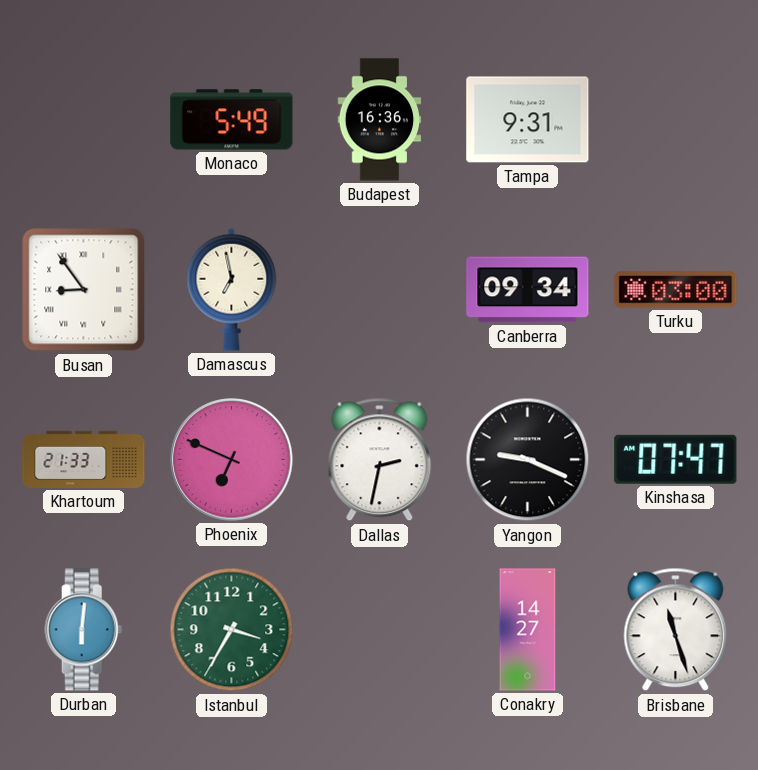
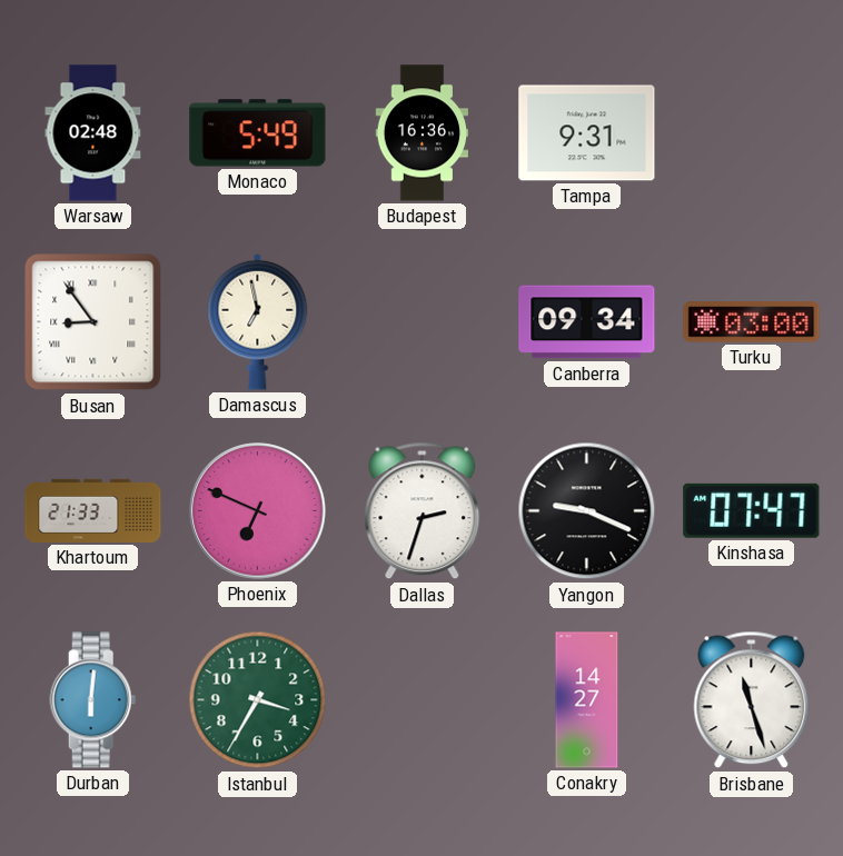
Warsaw: none -> 02:48 (93, 133)
Dallas: 2:32 -> 2:33 (423, 511)
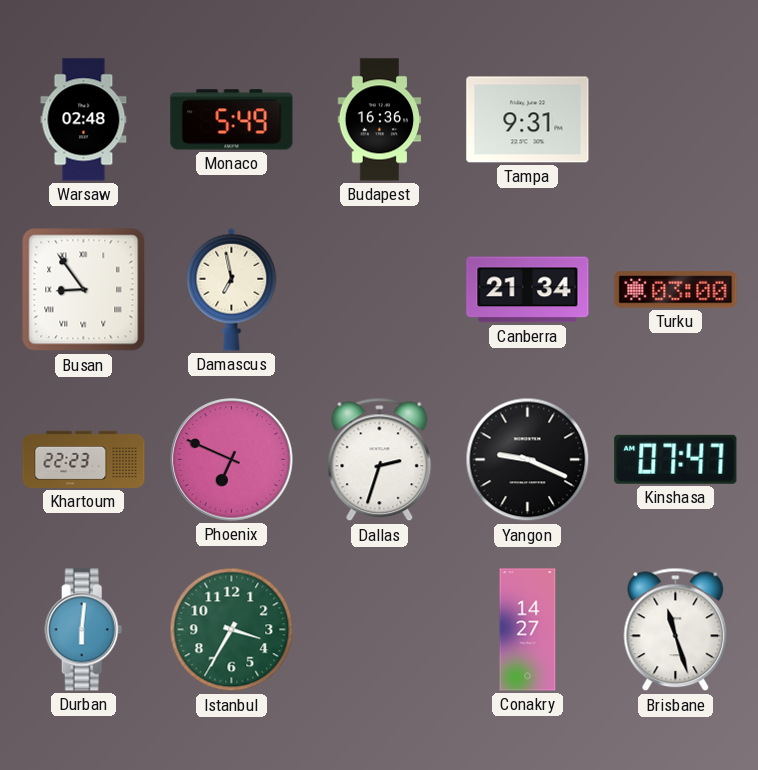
Canberra: 09:34 -> 21:34 (528, 290)
Khartoum: 21:33 -> 22:23 (84, 459)
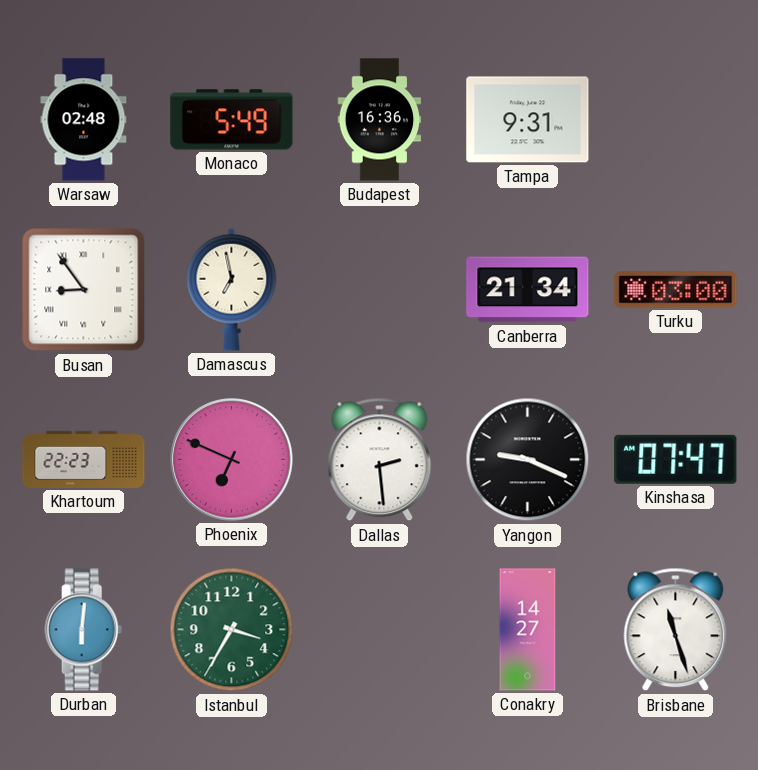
Dallas: 2:33 -> 2:29 (380, 460)
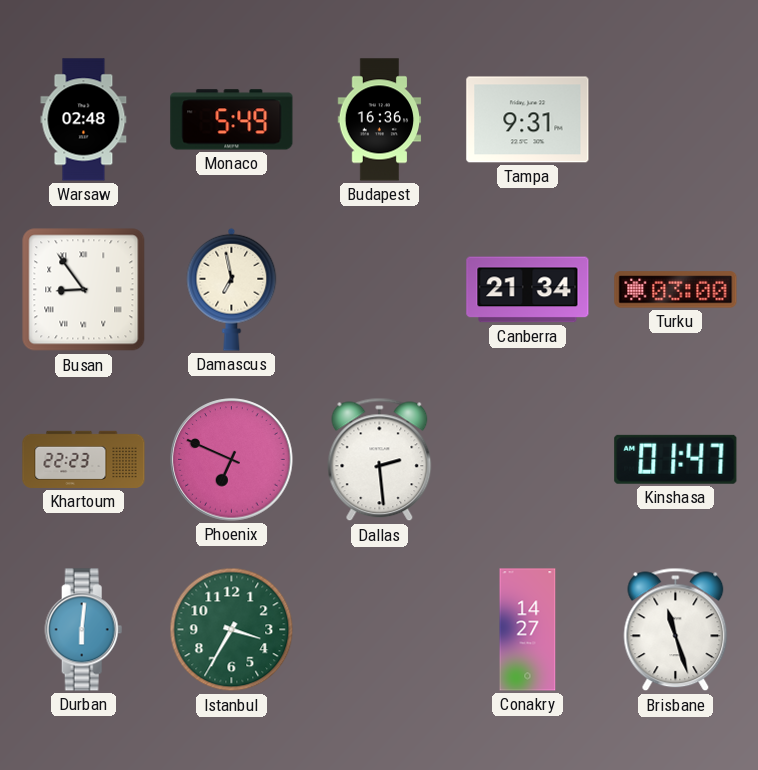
Yangon: 9:19 -> none (528, 460)
Kinshasa: 07:47 -> 01:47 (676, 459)
